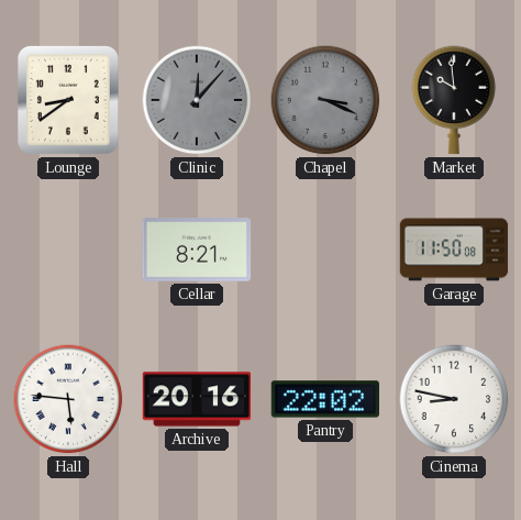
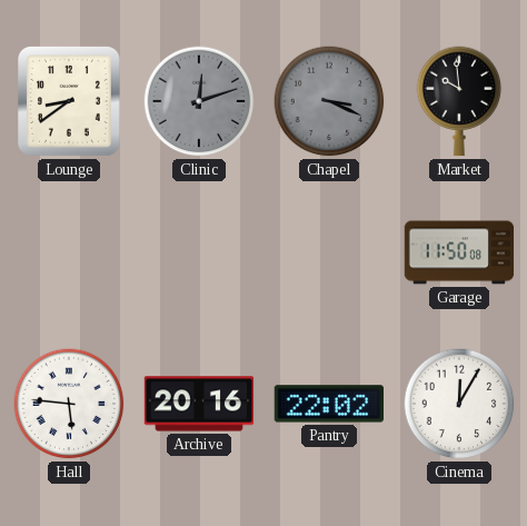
Clinic: 12:07 -> 12:12 (199, 101)
Cellar: 8:21 -> none (197, 250)
Cinema: 8:47 -> 12:05 (459, 404)
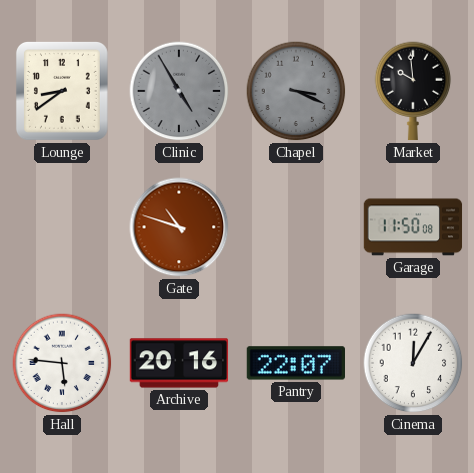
Clinic: 12:12 -> 4:55 (179, 91)
Gate: none -> 10:48 (179, 227)
Pantry: 22:02 -> 22:07 (295, 363)
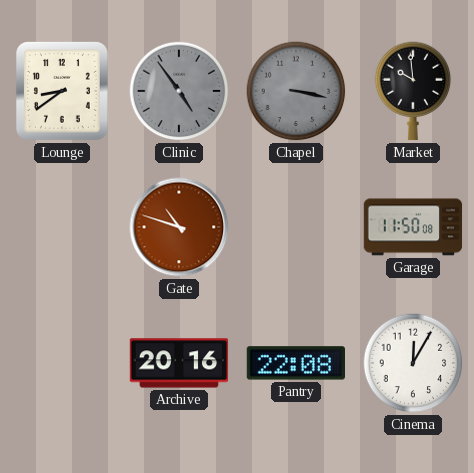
Clinic: 4:55 -> 4:54 (179, 91)
Chapel: 3:19 -> 3:17 (296, 91)
Hall: 5:46 -> none (62, 363)
Pantry: 22:07 -> 22:08 (295, 363)
